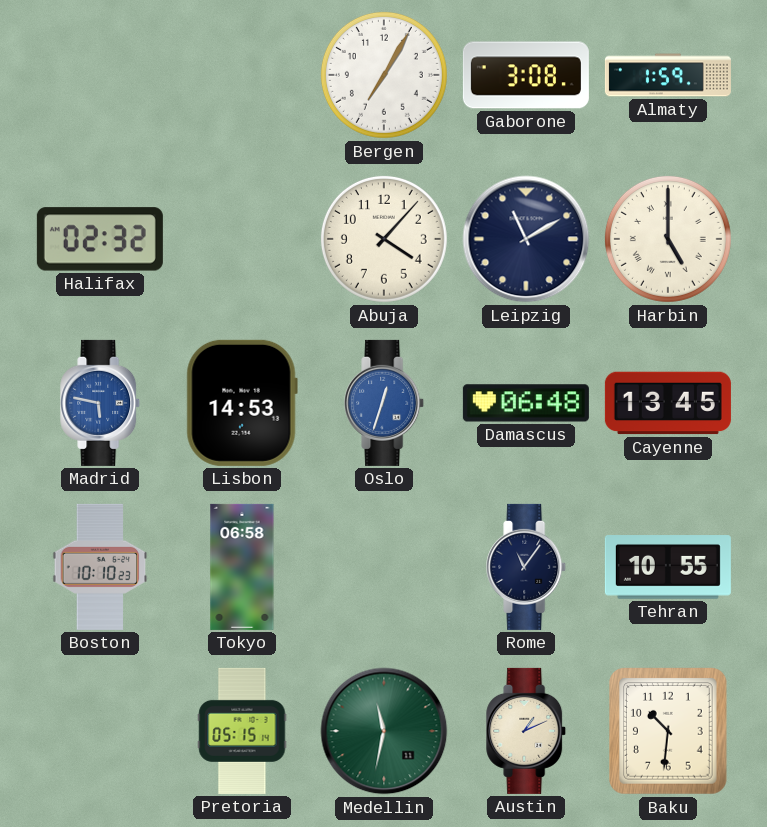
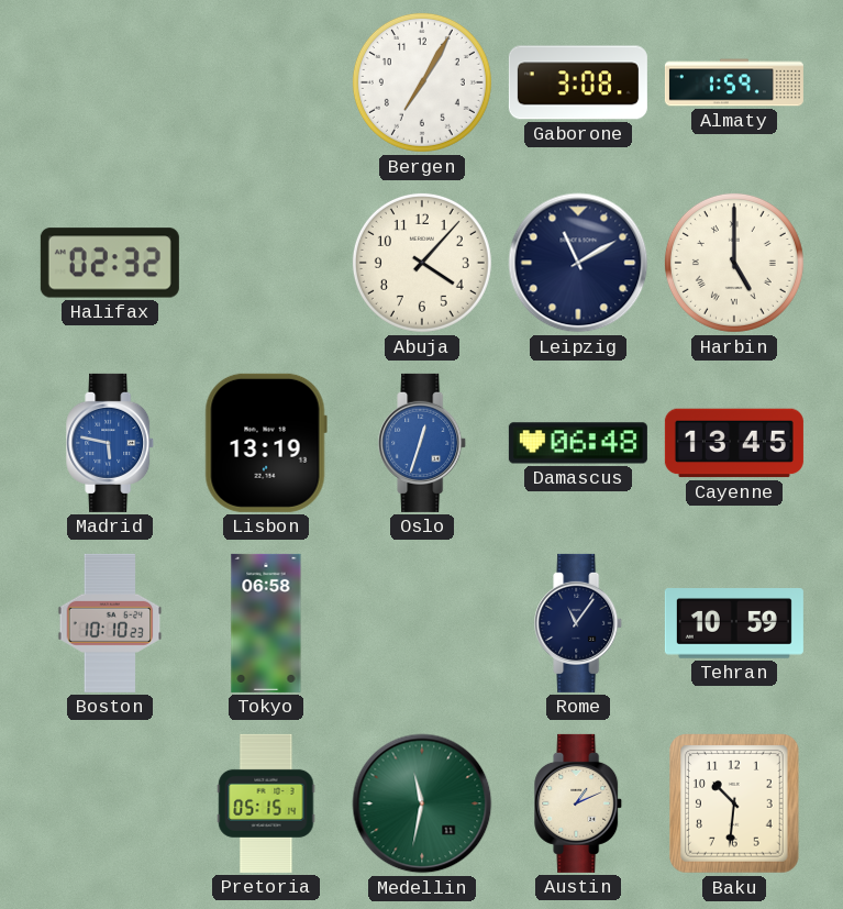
Lisbon: 14:53 -> 13:19 (266, 443)
Tehran: 10:55 -> 10:59 (734, 623)
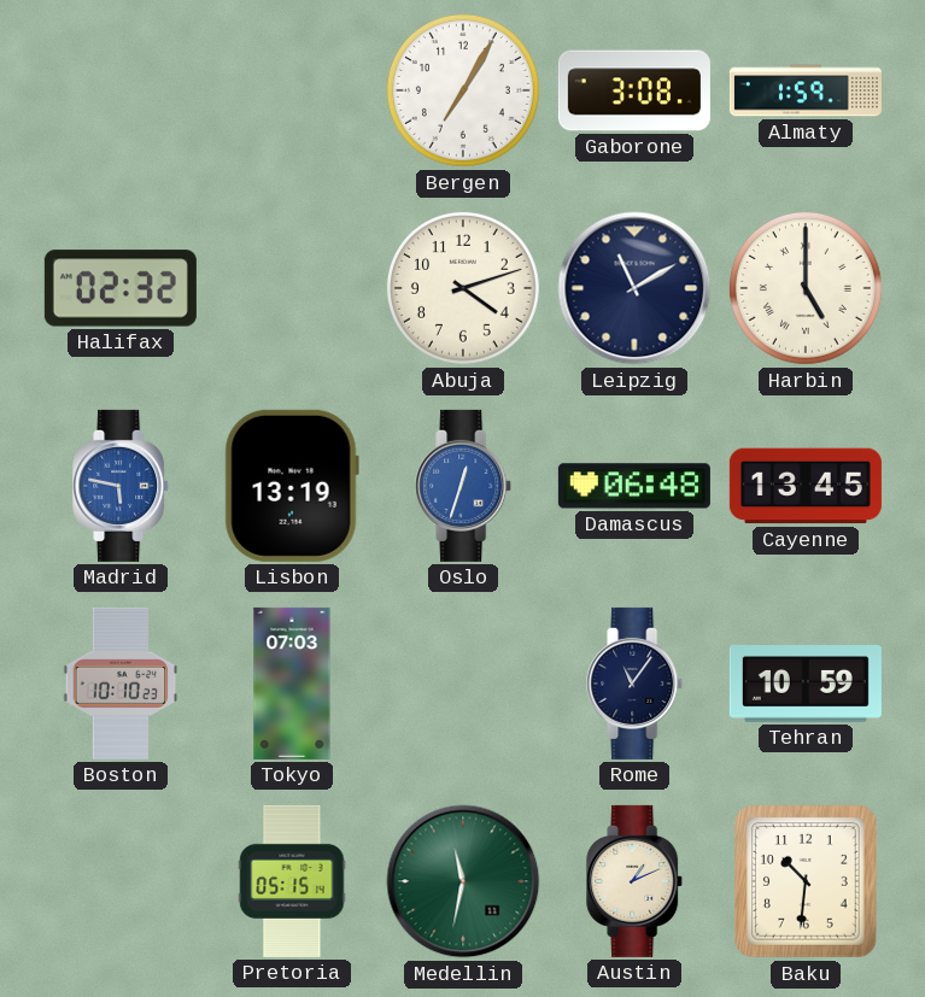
Abuja: 4:07 -> 4:12 (463, 288)
Tokyo: 06:58 -> 07:03 (292, 684)
